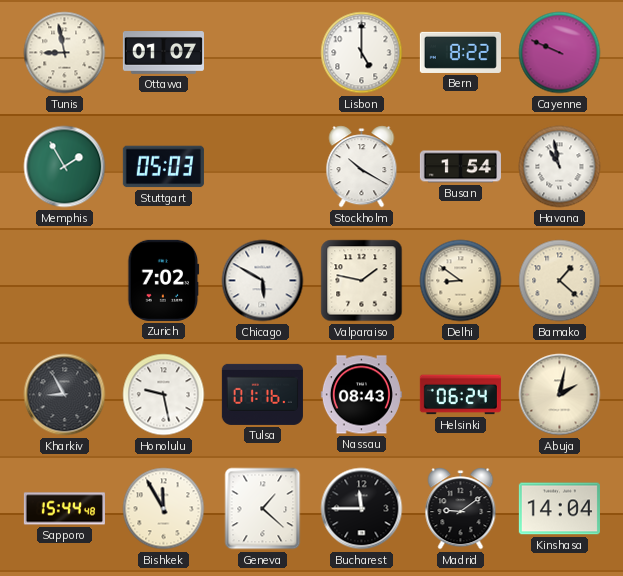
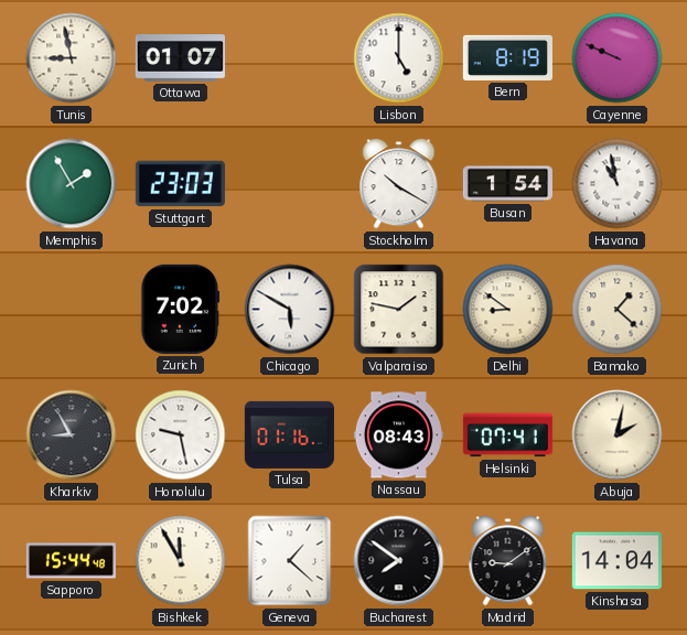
Bern: 8:22 -> 8:19 (507, 57)
Stuttgart: 05:03 -> 23:03 (180, 184)
Helsinki: 06:24 -> 07:41 (507, 435)
Bucharest: 11:45 -> 7:51 (399, 561)
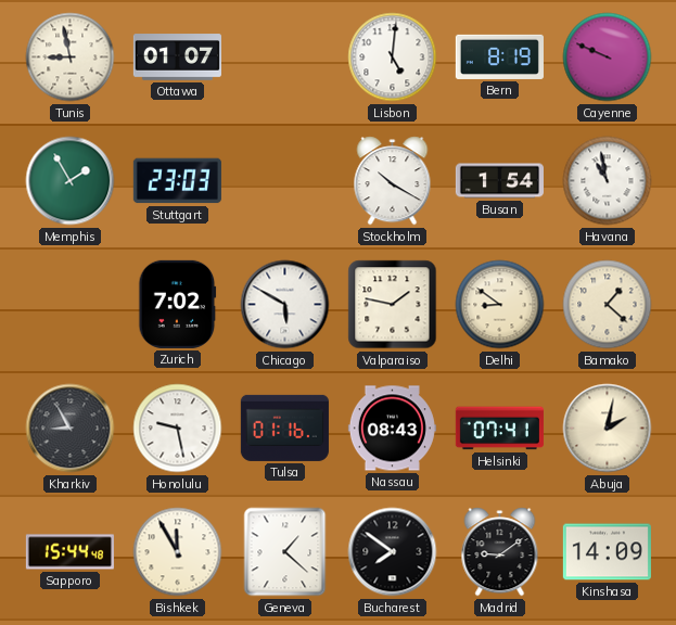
Lisbon: 5:00 -> 5:01 (393, 58)
Kinshasa: 14:04 -> 14:09 (607, 552)
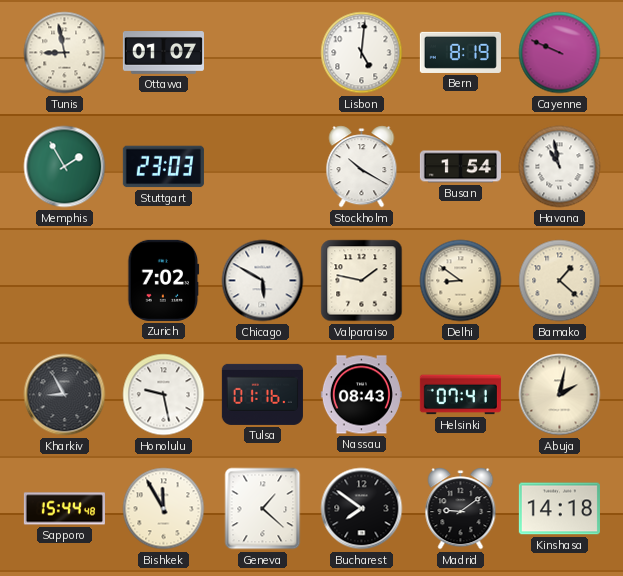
Kinshasa: 14:09 -> 14:18 (559, 509)
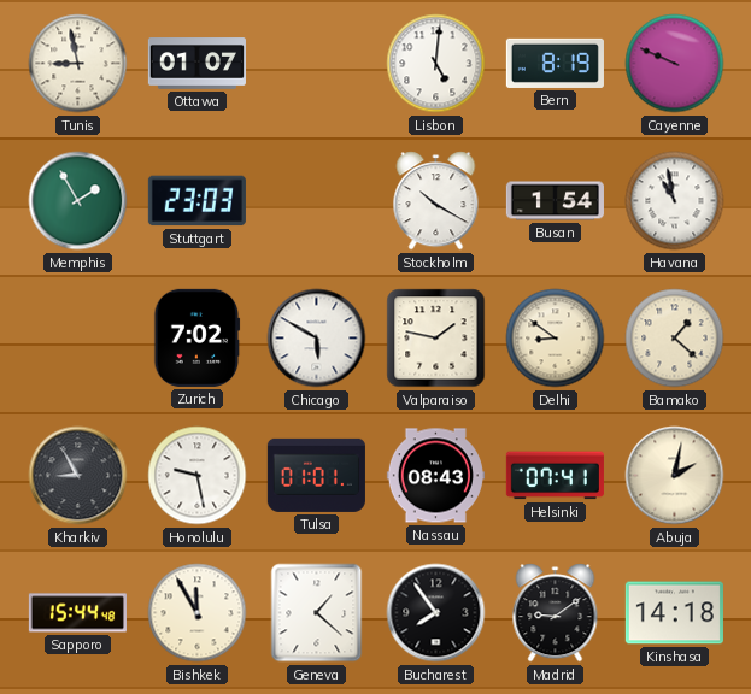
Tulsa: 01:16 -> 01:01 (316, 475)
Bucharest: 7:51 -> 7:54 (436, 613)
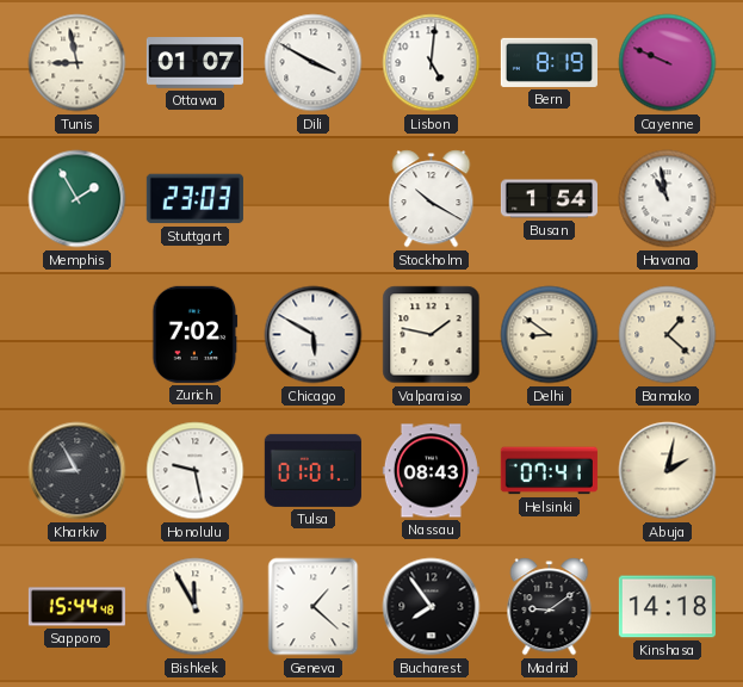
Dili: none -> 3:50 (314, 63)
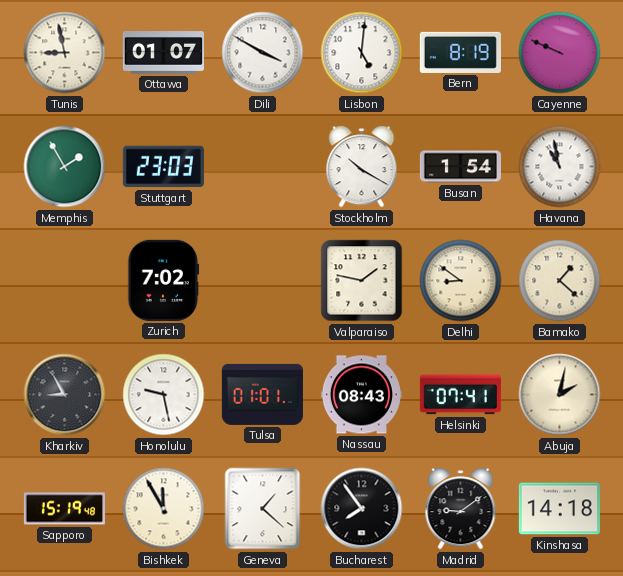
Chicago: 5:50 -> none (314, 335)
Sapporo: 15:44 -> 15:19 (64, 509)
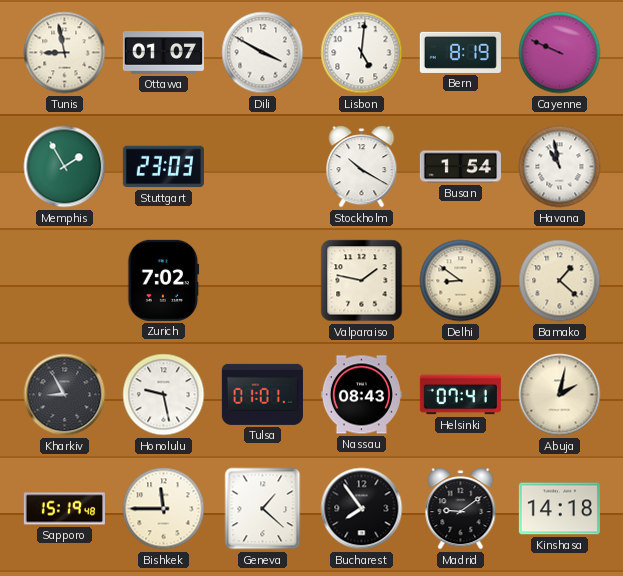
Bishkek: 11:55 -> 11:45 (164, 509)
